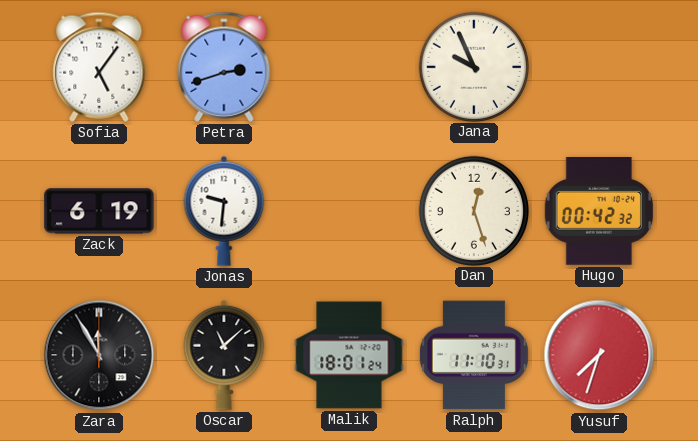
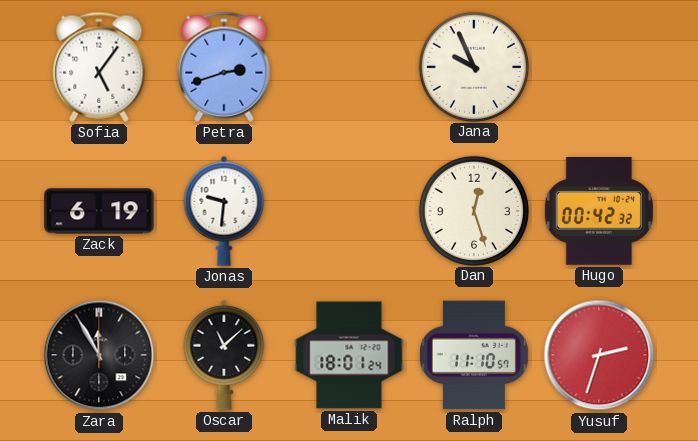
Ralph: 11:10:31 -> 11:10:57 (474, 355)
Yusuf: 7:33 -> 2:33 (599, 355)
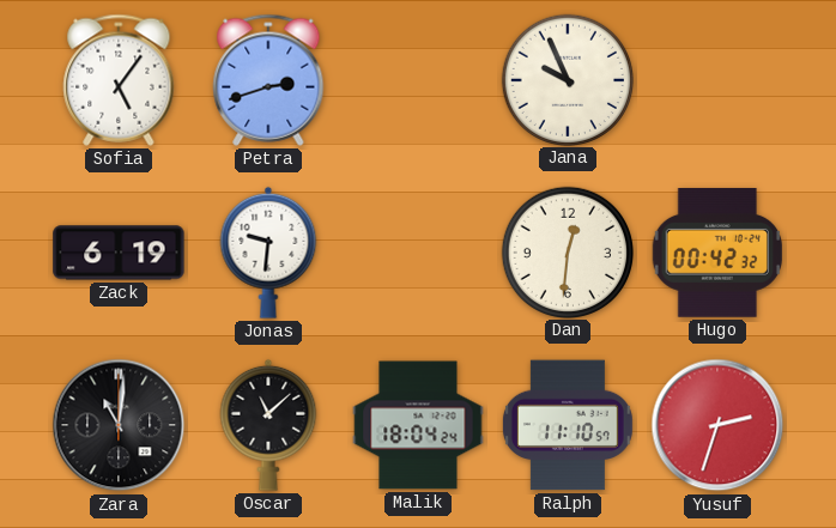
Dan: 12:27 -> 12:31 (567, 251)
Zara: 11:55 -> 11:01 (119, 425)
Malik: 18:01 -> 18:04 (418, 425)
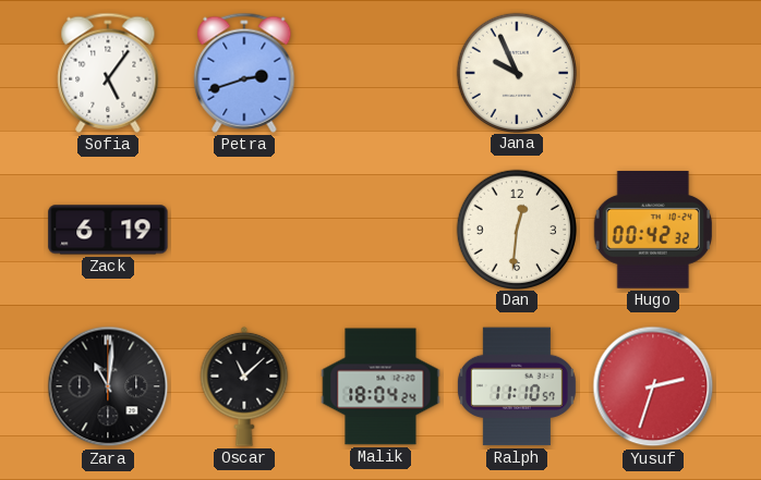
Jonas: 9:31 -> none (268, 253)
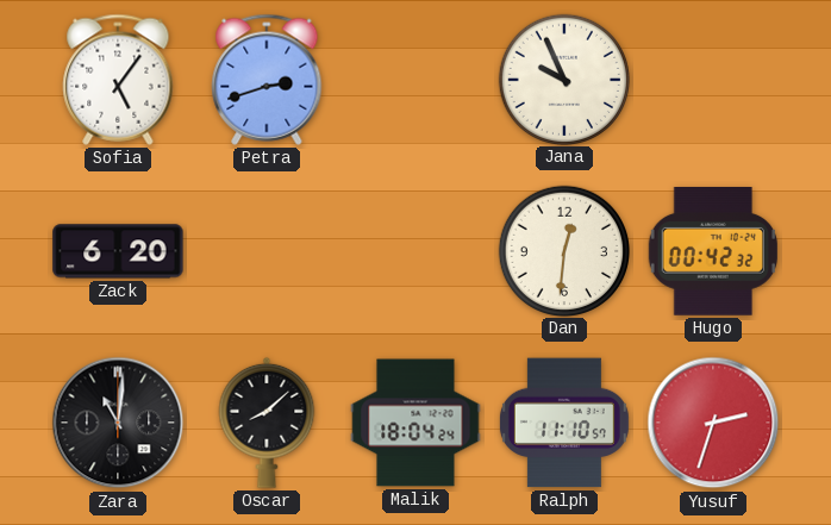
Zack: 6:19 -> 6:20 (118, 251)
Oscar: 11:08 -> 8:08 (267, 423)
